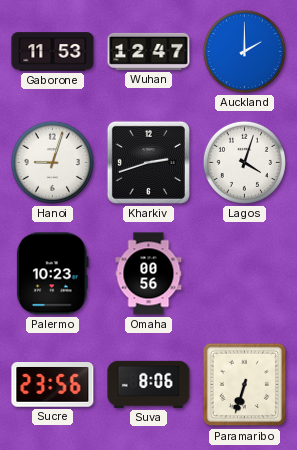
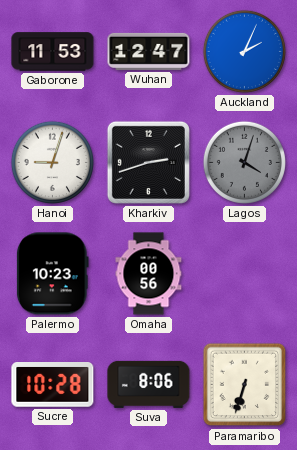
Auckland: 2:00 -> 2:04 (244, 51)
Lagos dial: white -> grey (244, 162)
Sucre: 23:56 -> 10:28 (53, 385)
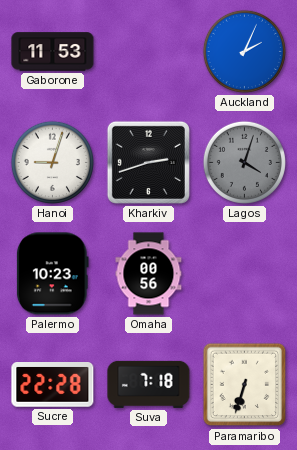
Wuhan: 12:47 -> none (149, 51)
Sucre: 10:28 -> 22:28 (53, 385)
Suva: 8:06 -> 7:18 (149, 384)
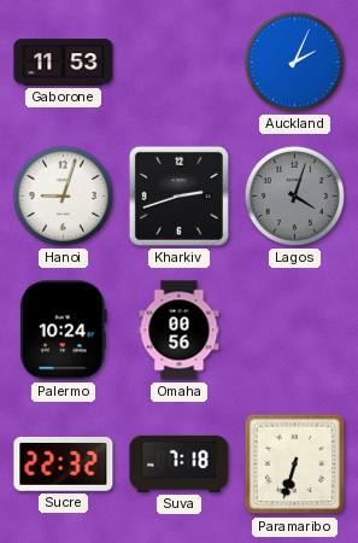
Palermo: 10:23 -> 10:24 (63, 331)
Sucre: 22:28 -> 22:32 (64, 465)
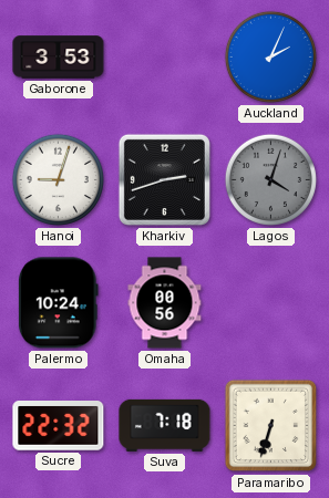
Gaborone: 11:53 -> 3:53 (59, 58)
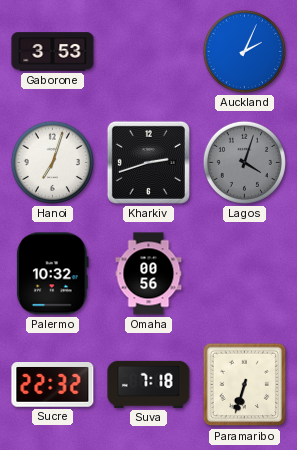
Hanoi: 9:03 -> 7:03 (52, 162)
Palermo: 10:24 -> 10:32 (52, 274)
